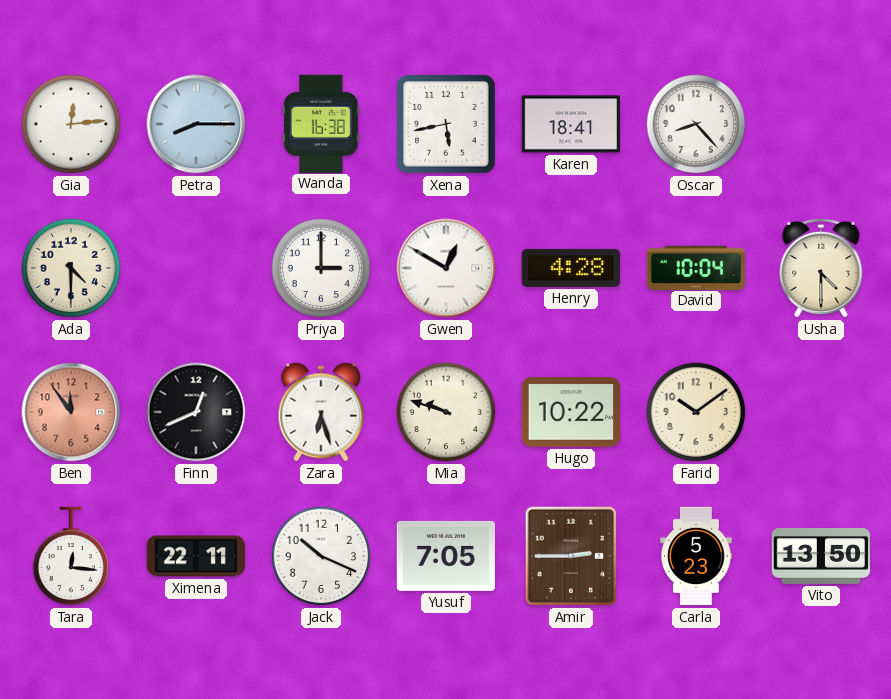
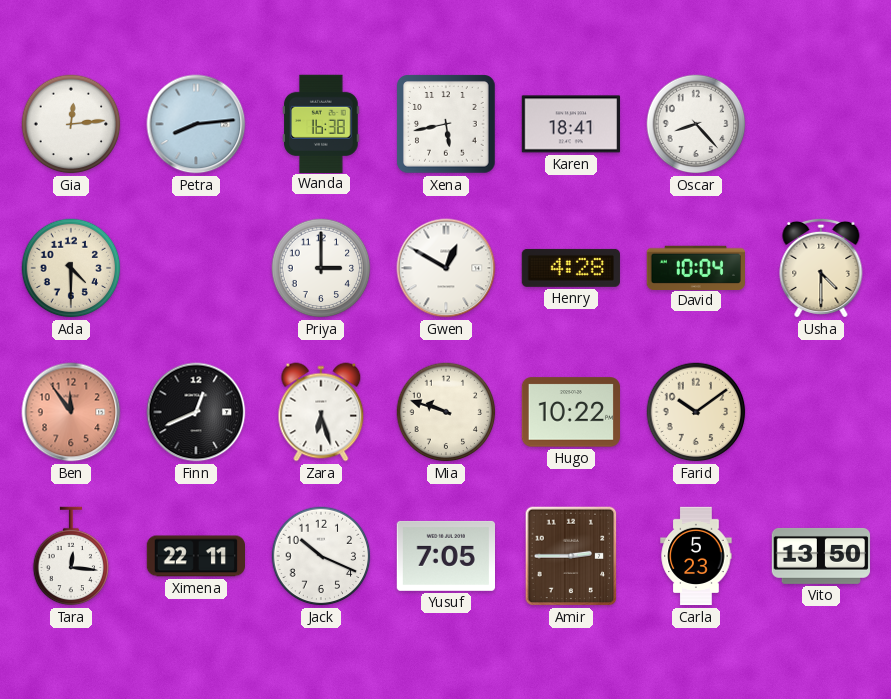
Petra: 8:15 -> 8:14 (196, 124)
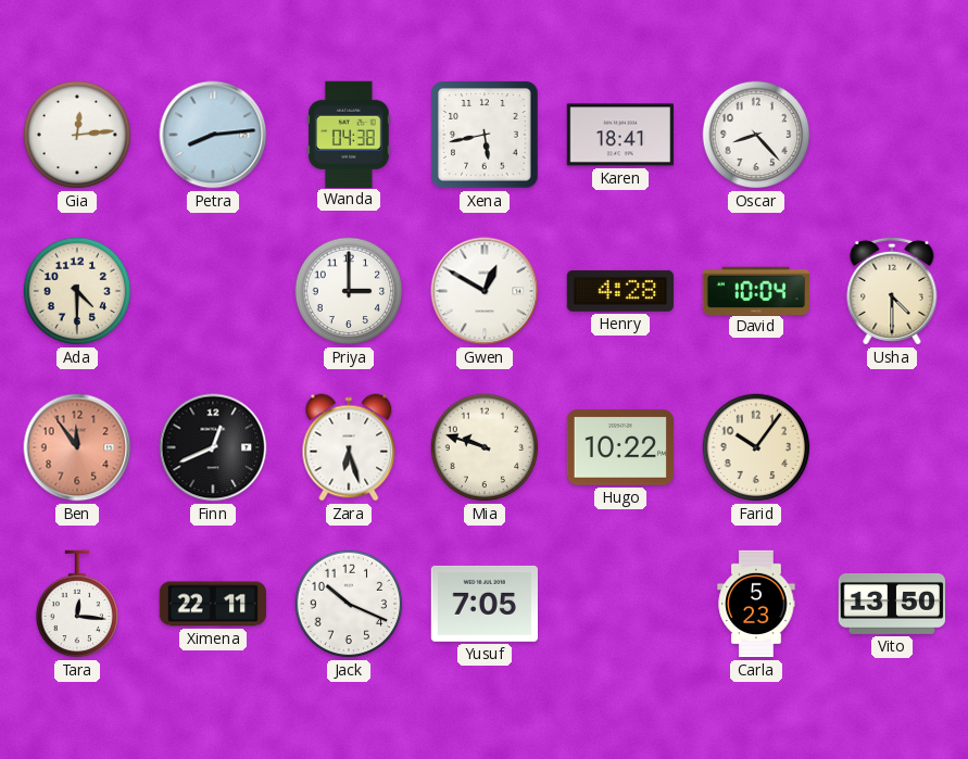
Wanda: 16:38 -> 04:38 (349, 134)
Farid: 10:09 -> 10:06 (756, 447)
Amir: 2:45 -> none (571, 556)
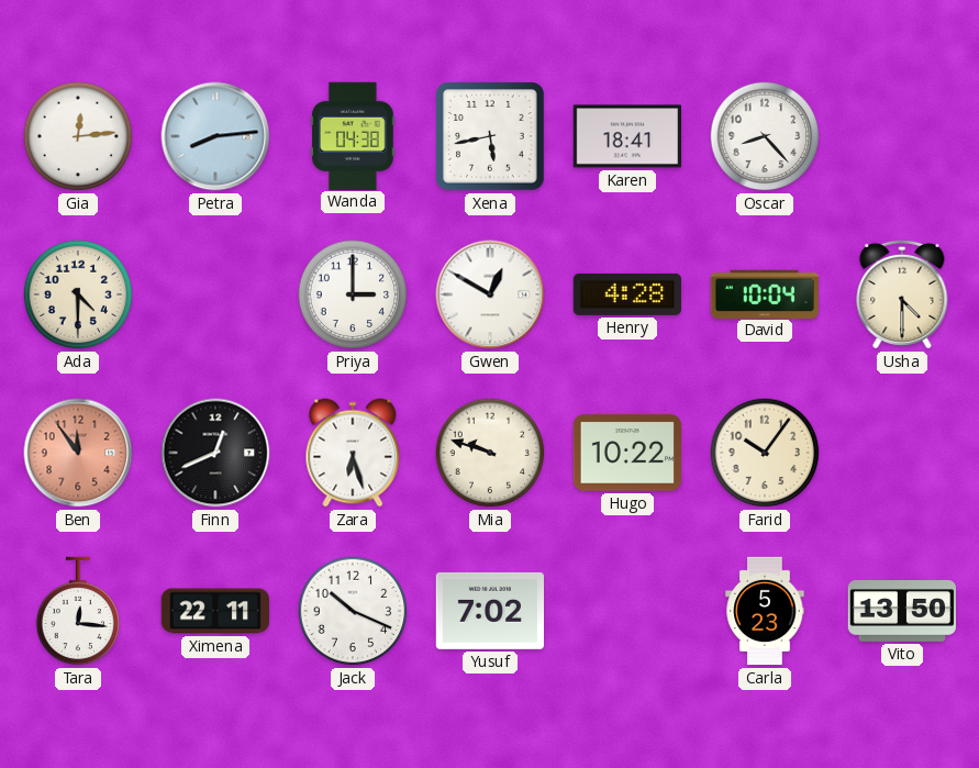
Yusuf: 7:05 -> 7:02 (489, 611)
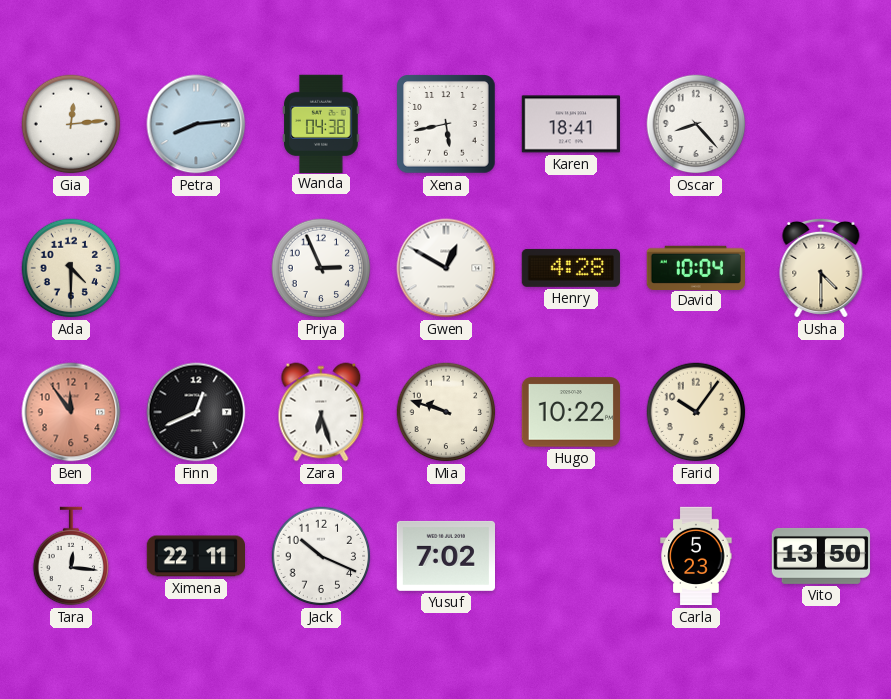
Priya: 3:00 -> 2:56 (321, 268)
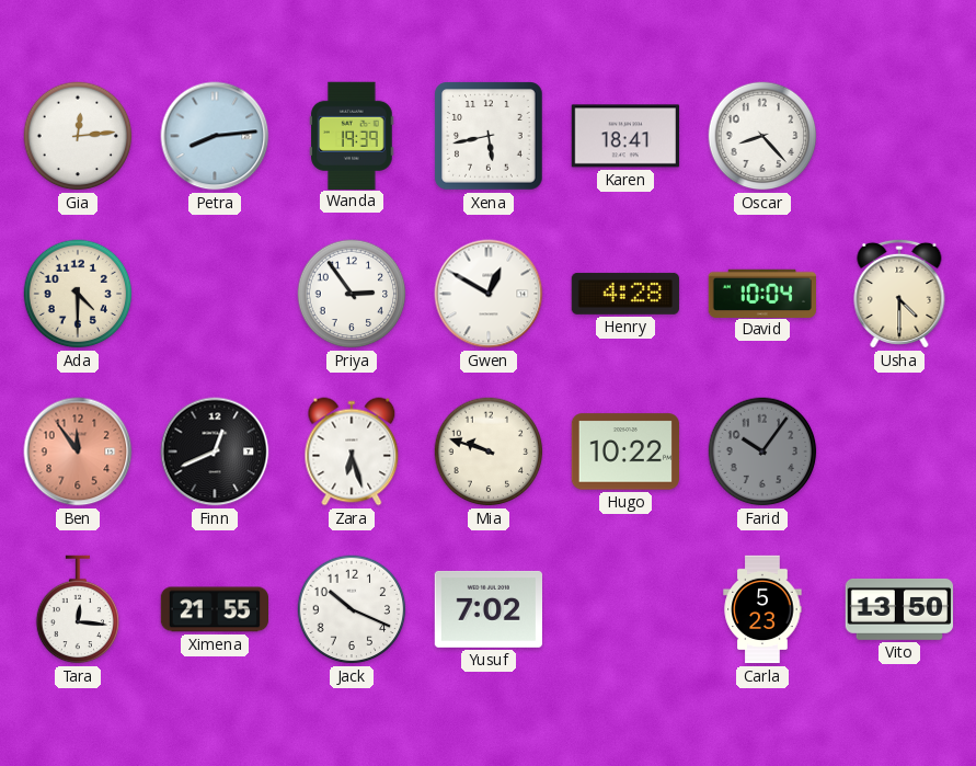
Wanda: 04:38 -> 19:39 (352, 135)
Priya: 2:56 -> 2:54 (352, 294)
Farid dial: cream -> grey (762, 451)
Ximena: 22:11 -> 21:55 (214, 609)
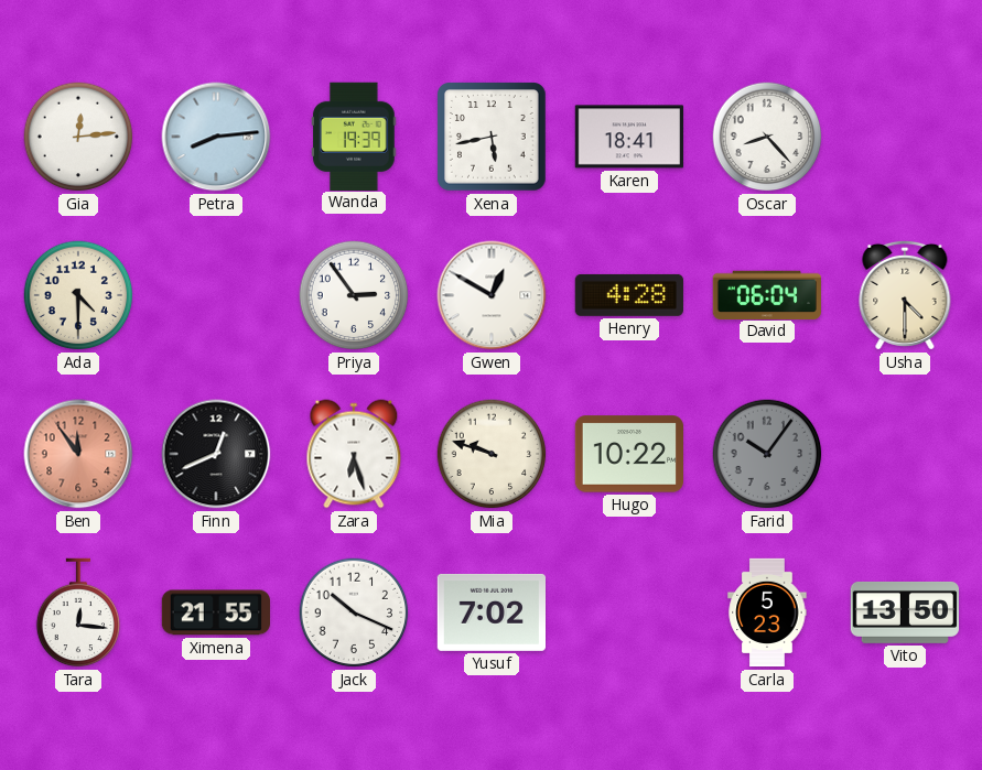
David: 10:04 -> 06:04 (766, 294)
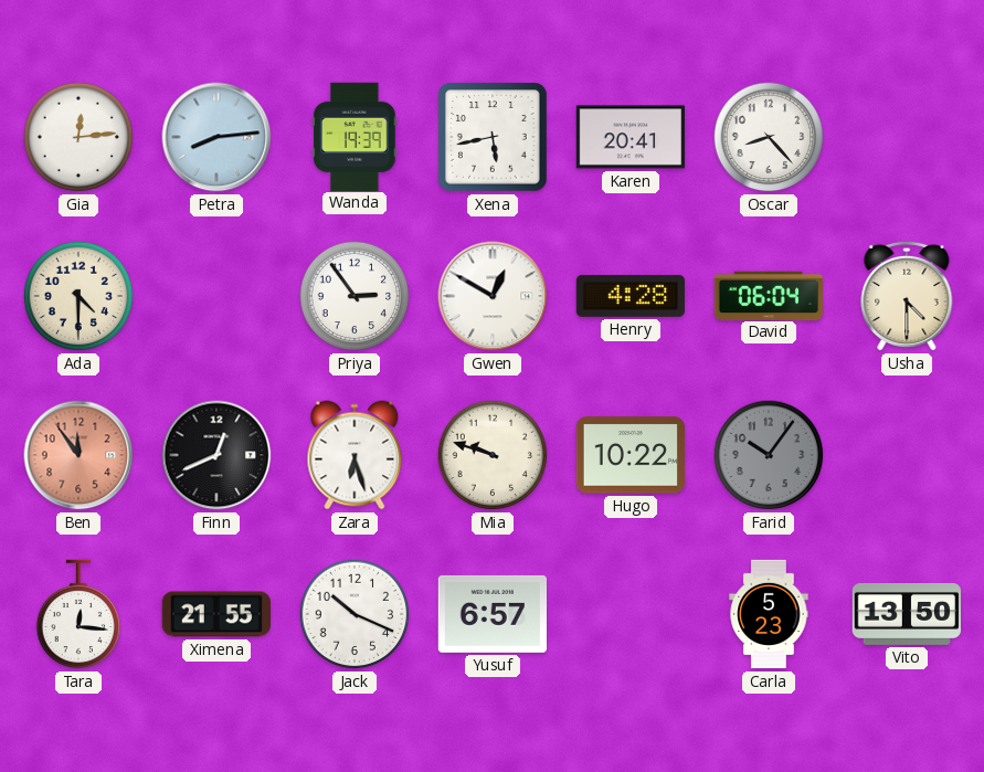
Karen: 18:41 -> 20:41 (629, 137)
Yusuf: 7:02 -> 6:57 (491, 614)
